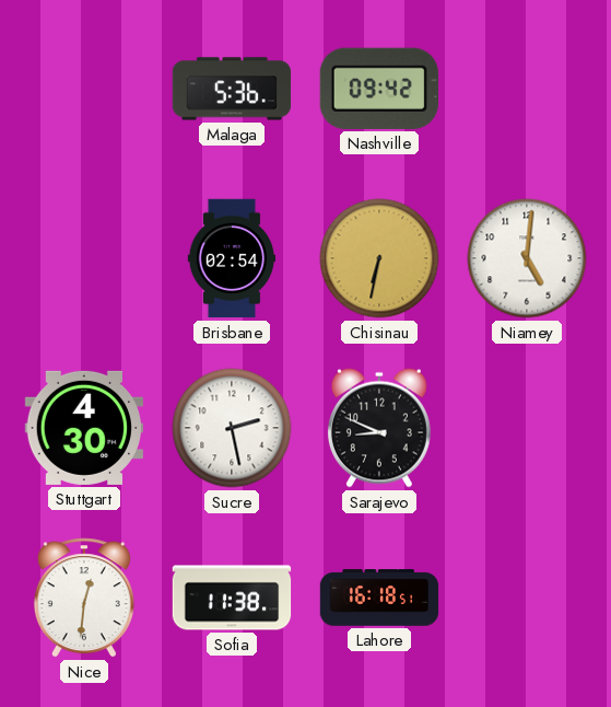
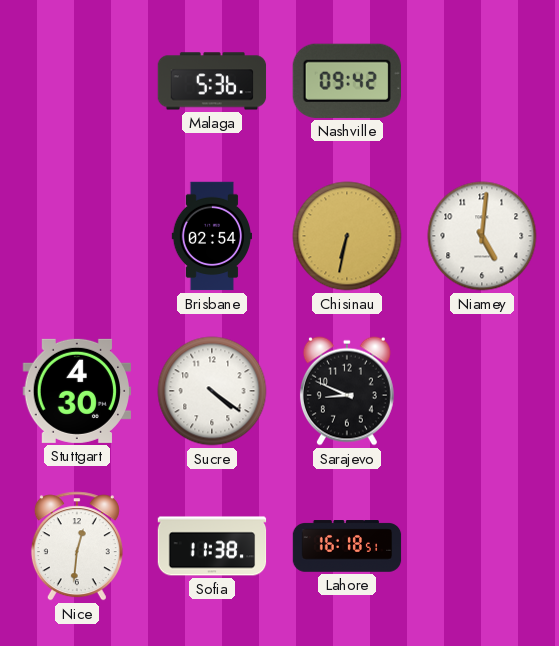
Sucre: 2:28 -> 4:21 (212, 391)
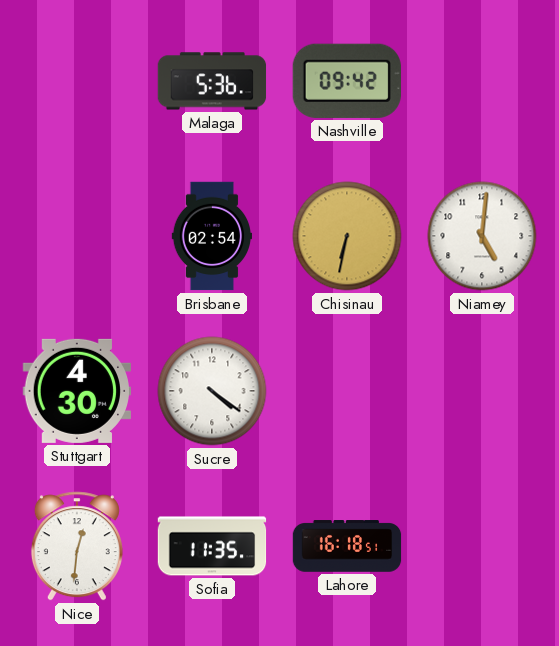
Sarajevo: 8:49 -> none (347, 391)
Sofia: 11:38 -> 11:35 (212, 546)
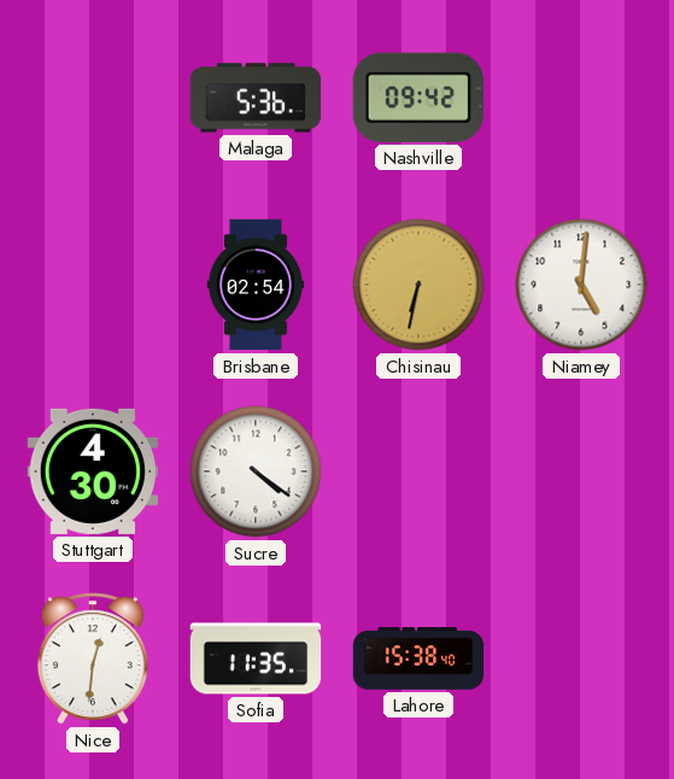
Lahore: 16:18 -> 15:38 (418, 658)
